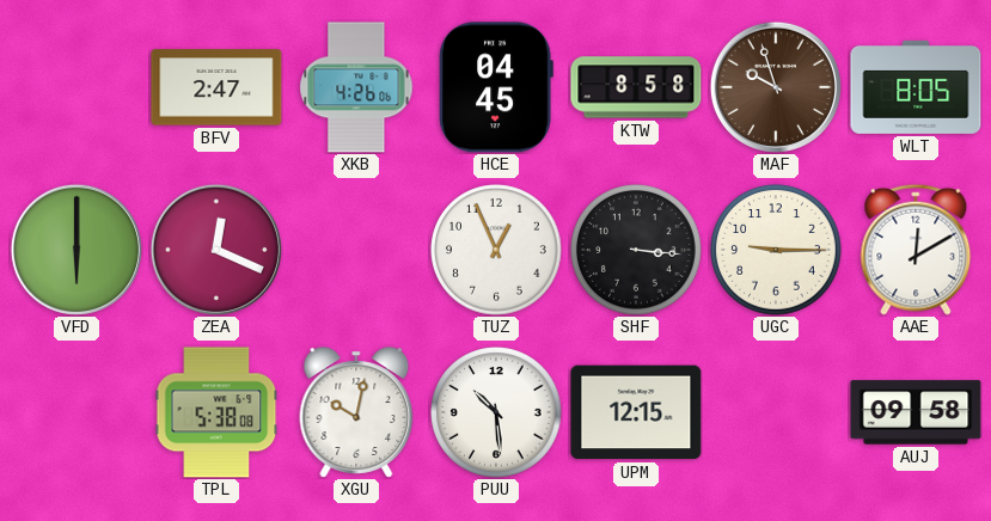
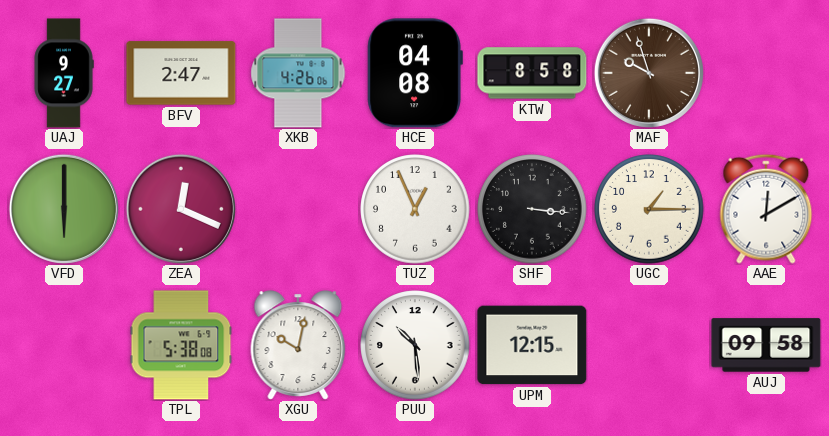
UAJ: none -> 9:27 (64, 73)
HCE: 04:45 -> 04:08 (415, 73)
WLT: 8:05 -> none (916, 87)
UGC: 9:15 -> 1:15 (649, 209)
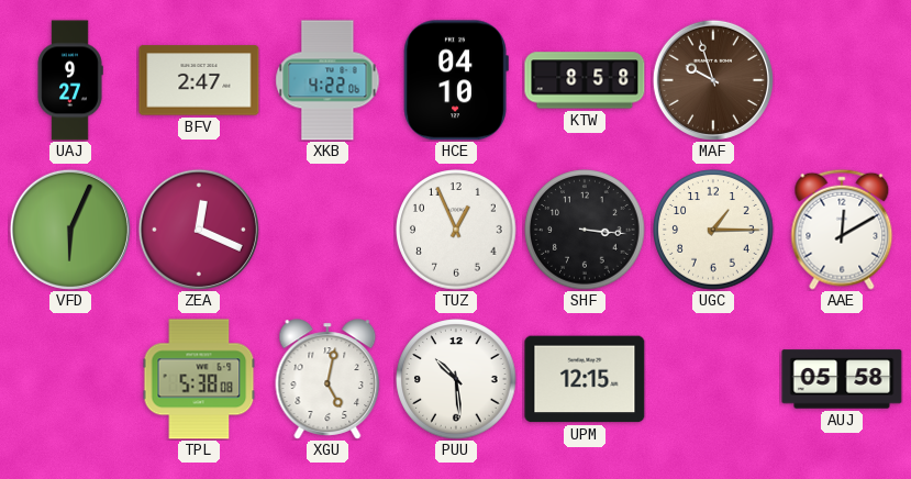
XKB: 4:26 -> 4:22 (327, 80)
HCE: 04:08 -> 04:10 (456, 80)
VFD: 6:00 -> 6:04 (70, 230)
XGU: 10:02 -> 5:02 (327, 379)
AUJ: 09:58 -> 05:58 (842, 379)
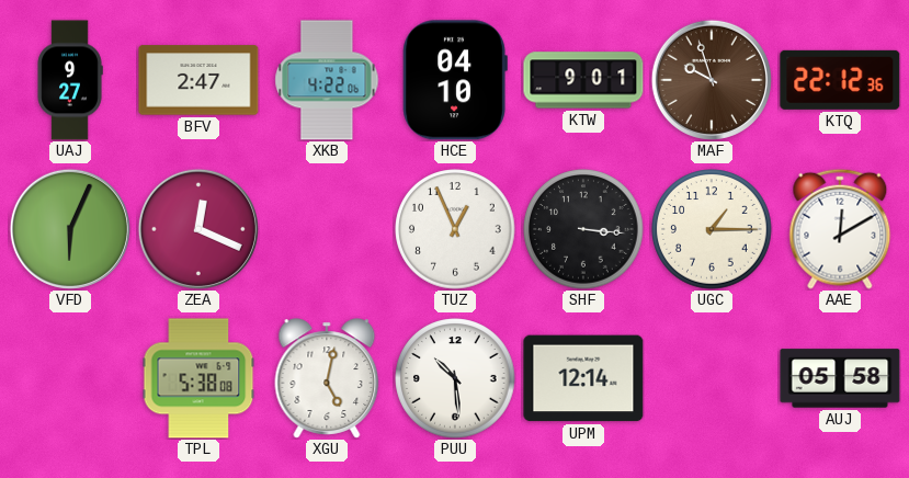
KTW: 8:58 -> 9:01 (583, 80)
KTQ: none -> 22:12 (840, 80)
UPM: 12:15 -> 12:14 (583, 378)
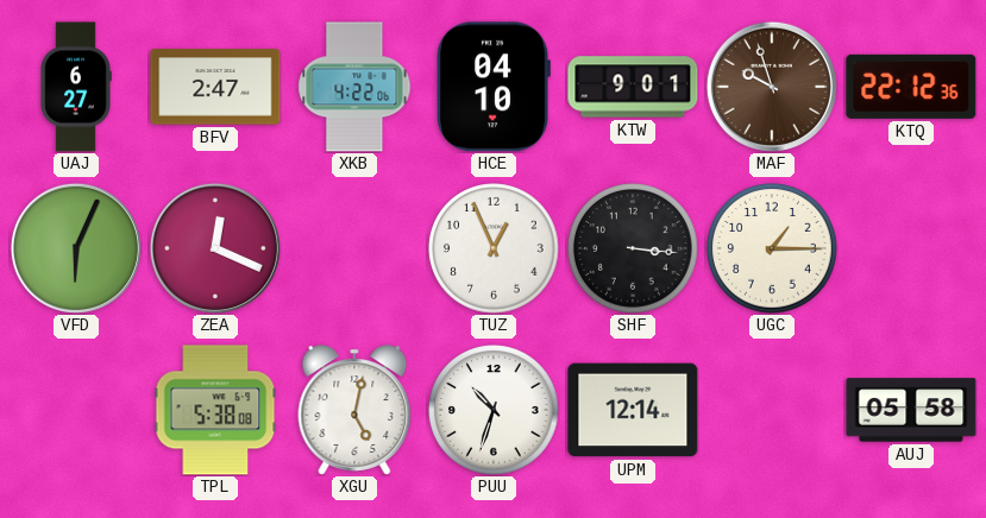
UAJ: 9:27 -> 6:27 (76, 87)
AAE: 12:10 -> none (840, 229)
PUU: 10:29 -> 10:33 (494, 410)
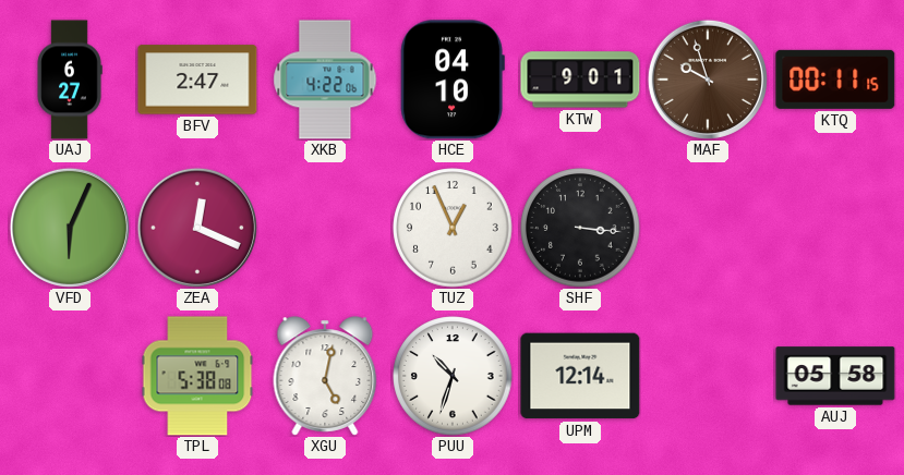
KTQ: 22:12 -> 00:11 (835, 80)
UGC: 1:15 -> none (772, 248)
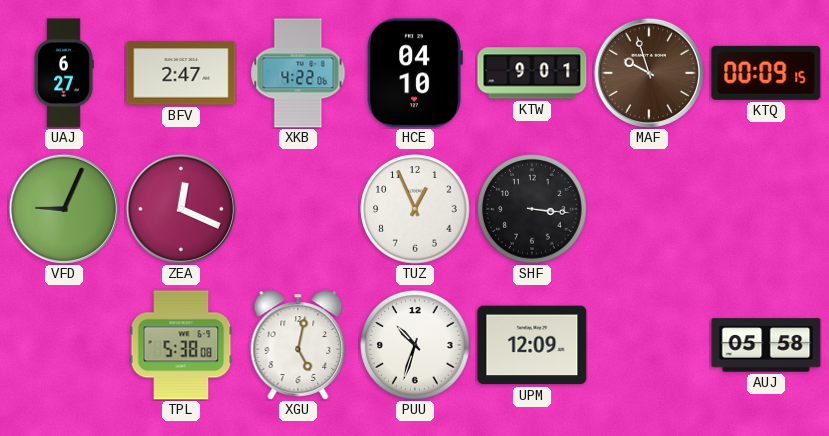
KTQ: 00:11 -> 00:09 (766, 73)
VFD: 6:04 -> 9:04 (64, 209)
UPM: 12:14 -> 12:09 (532, 345)
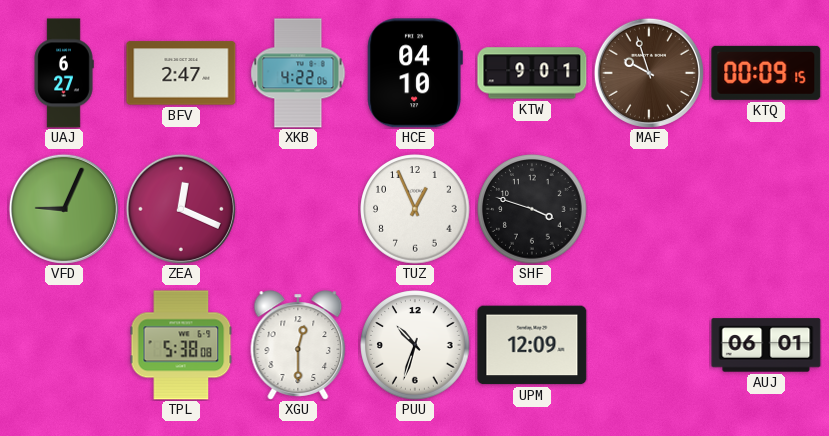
SHF: 3:16 -> 3:48 (532, 209)
XGU: 5:02 -> 12:30 (298, 345)
AUJ: 05:58 -> 06:01 (766, 345)
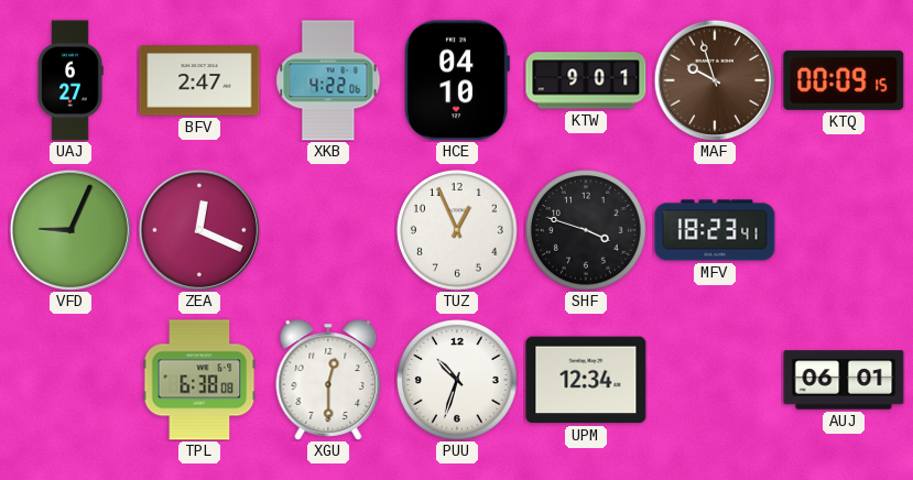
MFV: none -> 18:23 (715, 230)
TPL: 5:38 -> 6:38 (199, 380)
UPM: 12:09 -> 12:34 (586, 380)
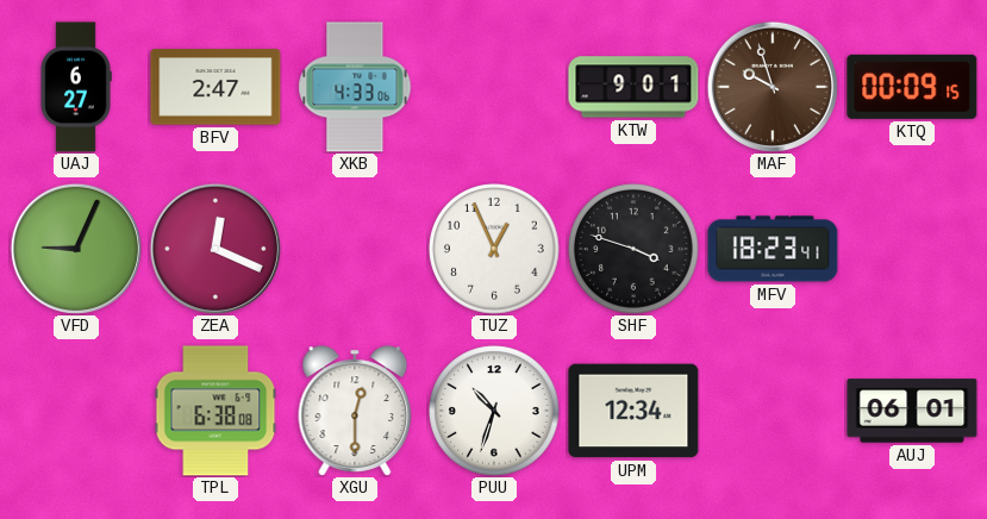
XKB: 4:22 -> 4:33 (355, 87)
HCE: 04:10 -> none (457, 80)
